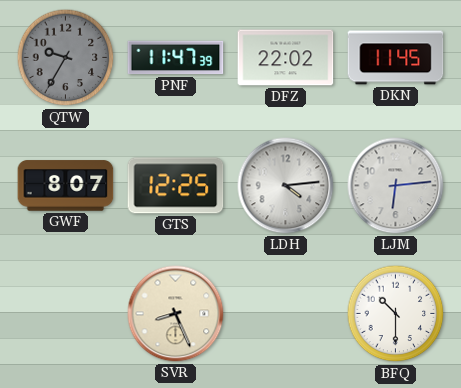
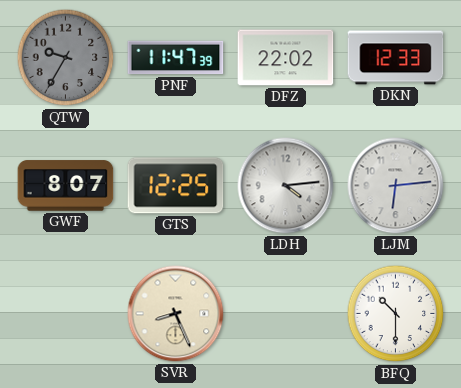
DKN: 11:45 -> 12:33 (396, 58)
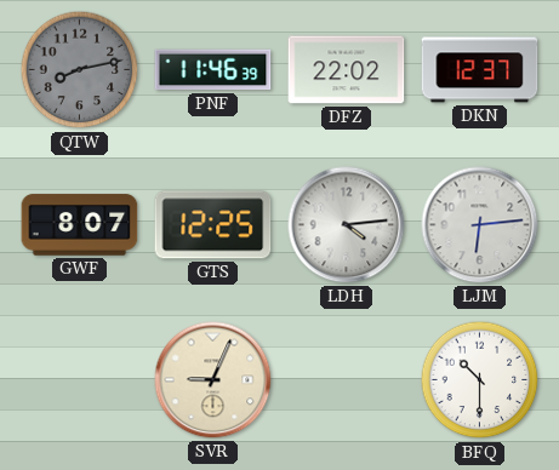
QTW: 9:35 -> 8:13 (80, 70)
PNF: 11:47 -> 11:46 (213, 70)
DKN: 12:33 -> 12:37 (480, 70)
SVR: 8:26 -> 9:04 (213, 380)
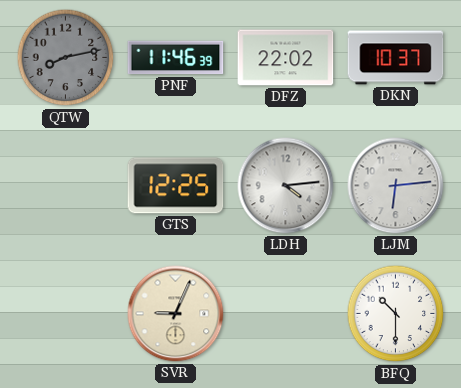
DKN: 12:37 -> 10:37 (396, 58)
GWF: 8:07 -> none (80, 225)
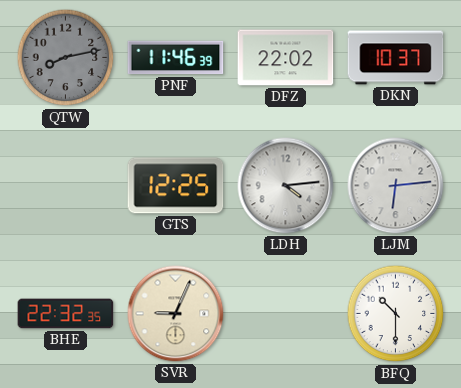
BHE: none -> 22:32 (66, 314)
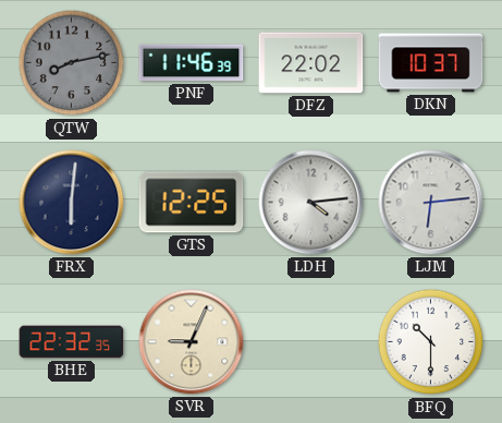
FRX: none -> 6:01 (72, 203)
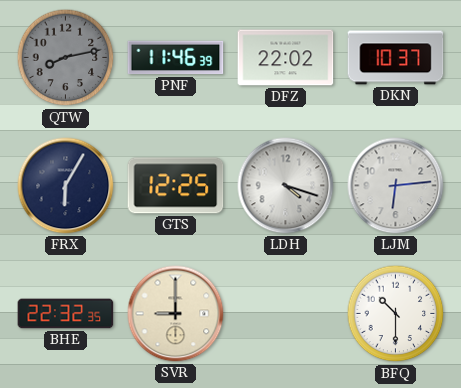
FRX: 6:01 -> 6:05 (66, 186)
LDH: 4:14 -> 4:18 (286, 186)
SVR: 9:04 -> 9:00 (176, 314)
